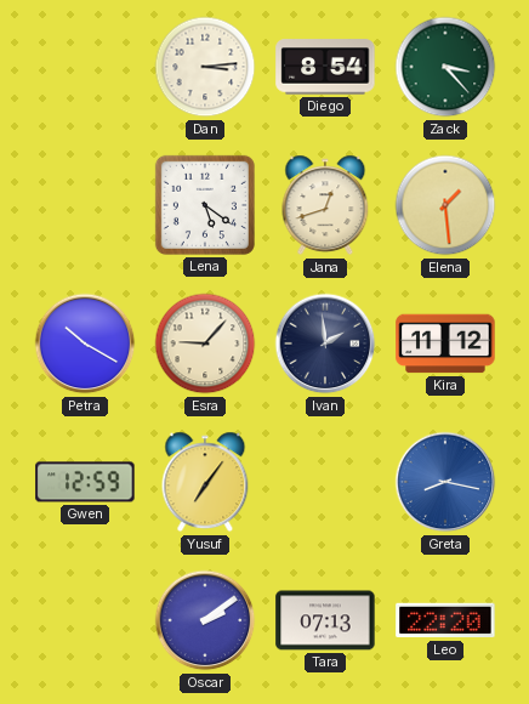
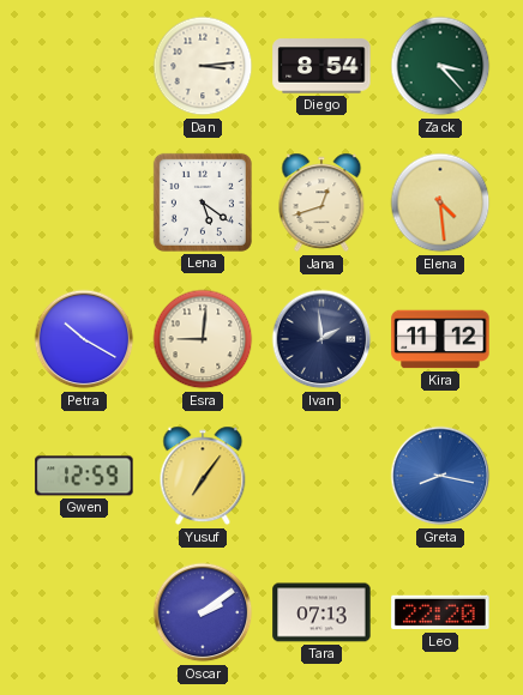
Elena: 1:29 -> 4:29 (440, 203)
Esra: 9:07 -> 9:01 (203, 339)
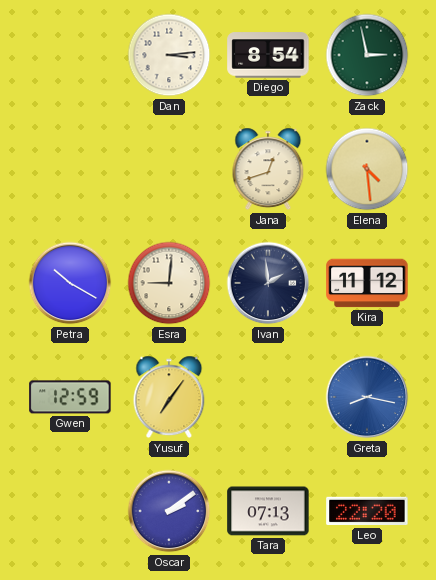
Zack: 3:23 -> 2:58 (367, 55)
Lena: 5:21 -> none (203, 203)
